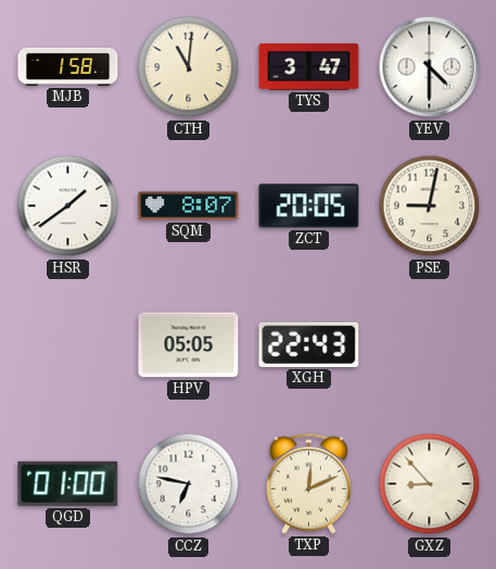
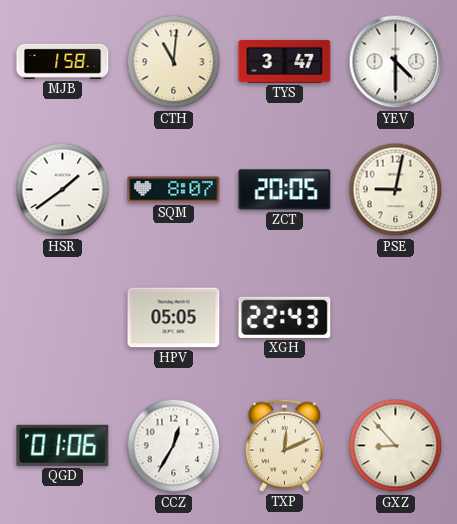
QGD: 01:00 -> 01:06 (63, 445)
CCZ: 6:47 -> 12:35 (174, 446)
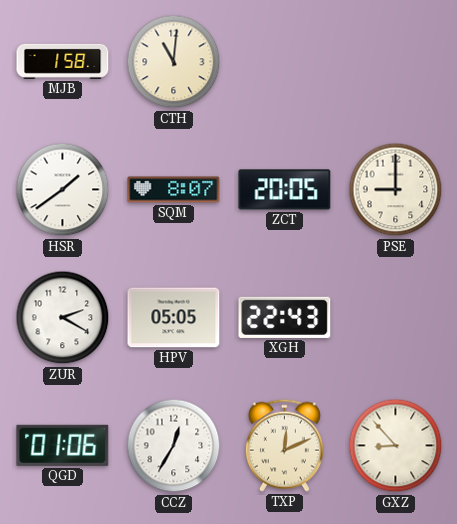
TYS: 3:47 -> none (285, 61)
YEV: 4:30 -> none (396, 62)
PSE: 9:02 -> 9:00 (396, 190)
ZUR: none -> 2:20 (63, 318)
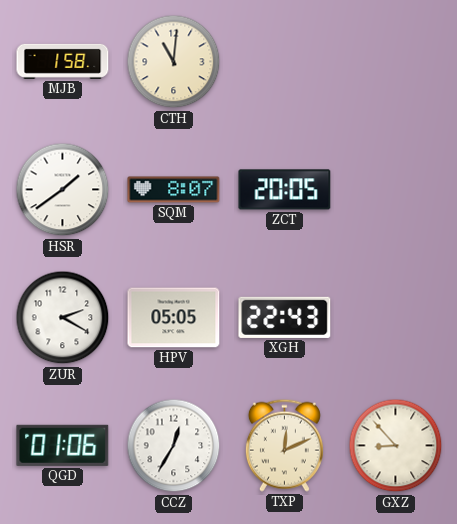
PSE: 9:00 -> none (396, 190)
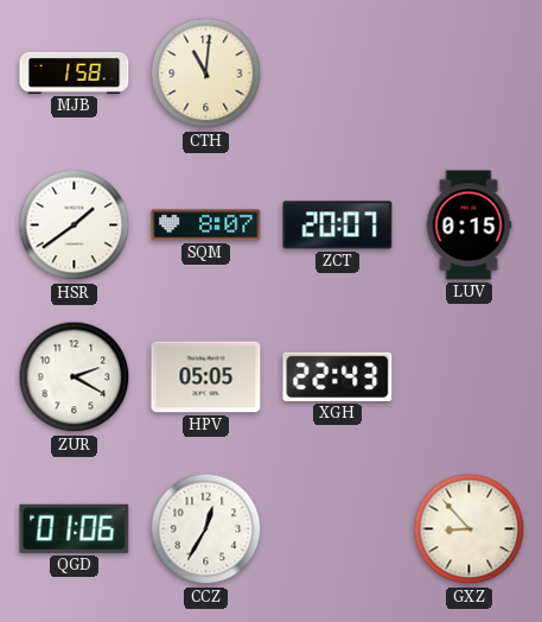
ZCT: 20:05 -> 20:07 (338, 226)
LUV: none -> 0:15 (468, 226)
TXP: 12:11 -> none (284, 445)
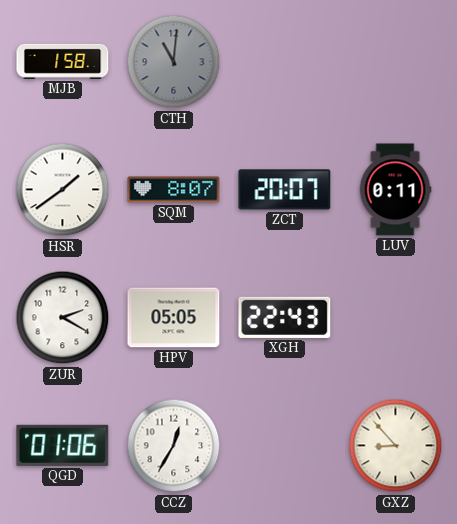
CTH dial: cream -> grey (174, 62)
LUV: 0:15 -> 0:11 (395, 190)
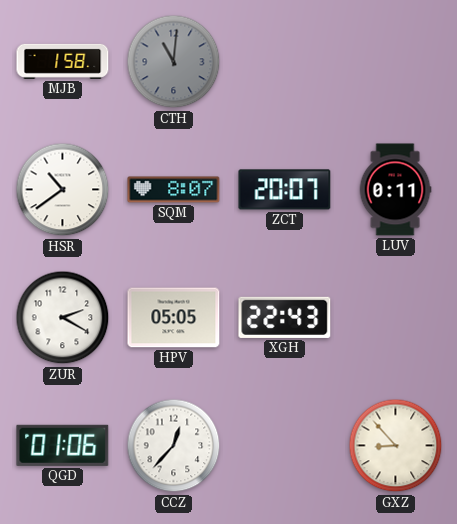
HSR: 1:39 -> 10:39 (63, 190)
CCZ: 12:35 -> 12:37 (174, 446)
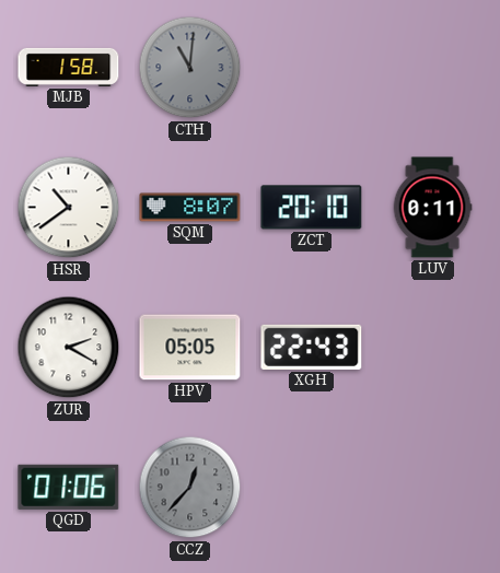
ZCT: 20:07 -> 20:10 (312, 208)
CCZ dial: white -> grey (190, 488)
GXZ: 8:53 -> none (396, 446)
